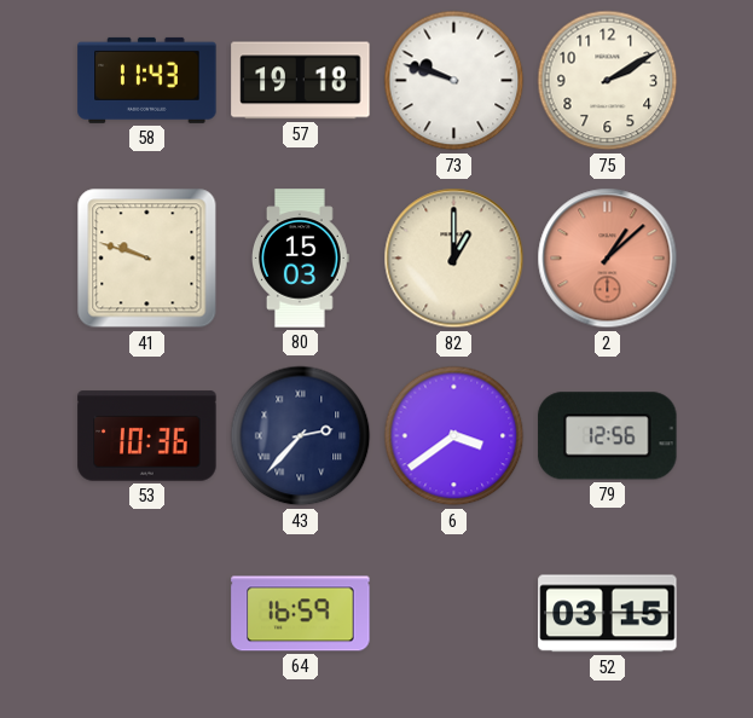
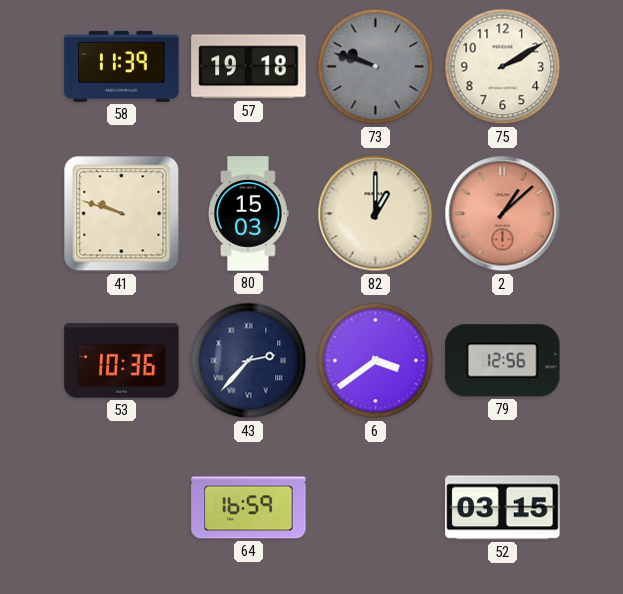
58: 11:43 -> 11:39 (122, 66)
73 dial: white -> grey (376, 67)
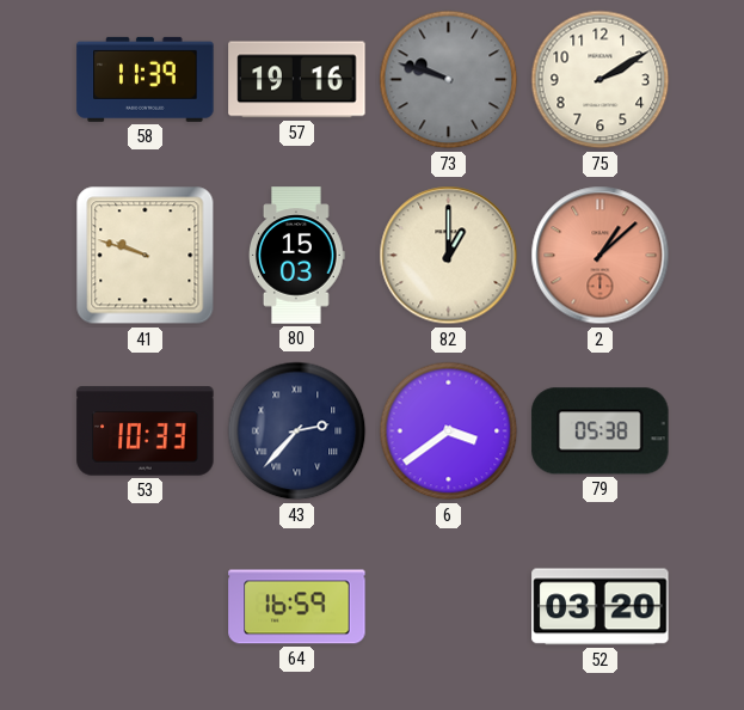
57: 19:18 -> 19:16 (297, 80)
53: 10:36 -> 10:33 (146, 431)
79: 12:56 -> 05:38 (601, 431)
52: 03:15 -> 03:20 (601, 607)
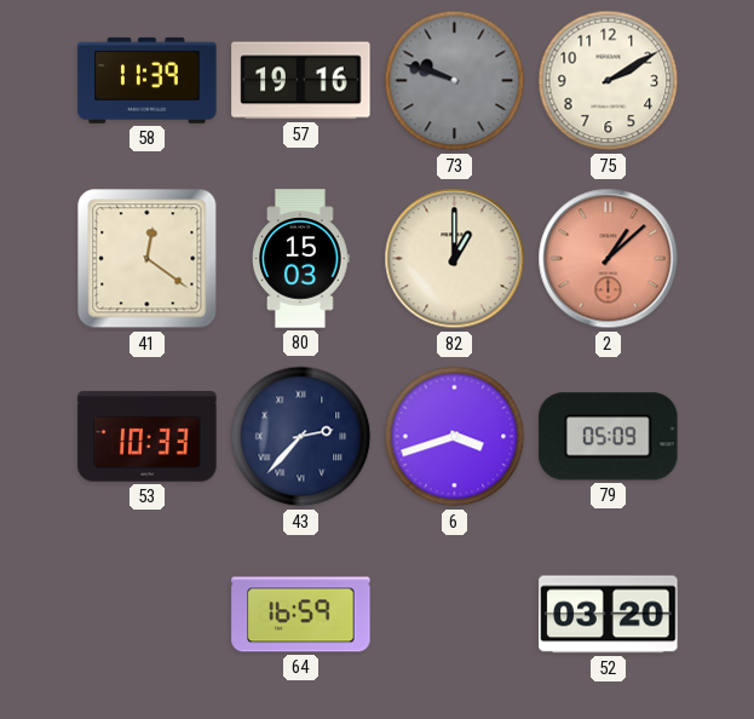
41: 9:48 -> 12:21 (148, 259)
6: 3:39 -> 3:42 (455, 437)
79: 05:38 -> 05:09 (609, 437)
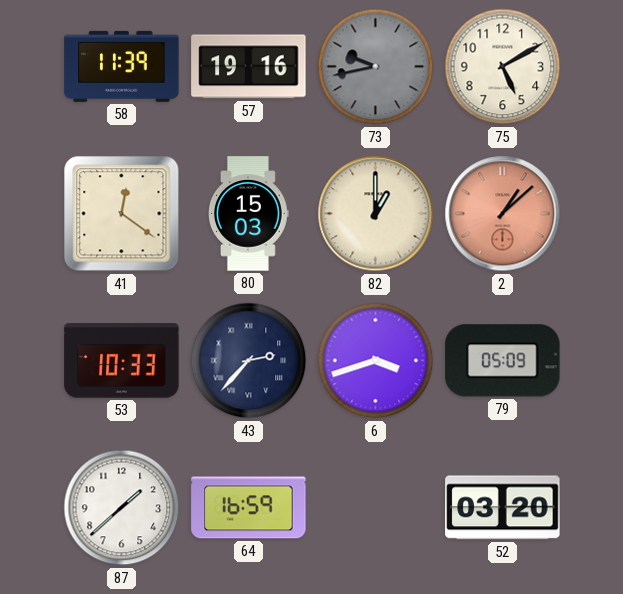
73: 9:48 -> 9:43 (376, 67)
75: 2:10 -> 5:10 (503, 67)
87: none -> 1:38 (122, 508)
